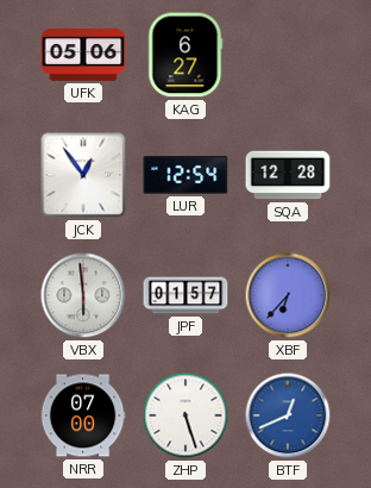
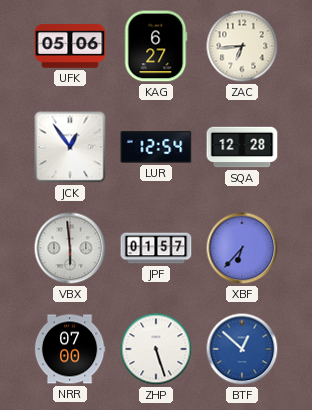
ZAC: none -> 6:44 (242, 46)
BTF: 12:41 -> 12:52 (242, 349)
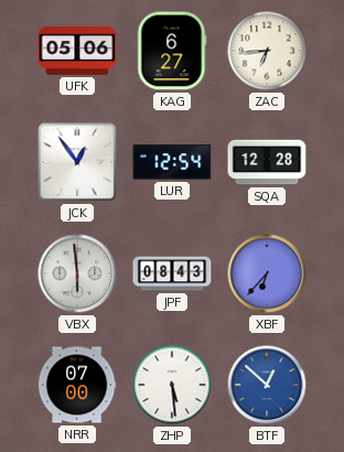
JPF: 01:57 -> 08:43 (172, 273)
ZHP: 5:27 -> 5:29 (172, 385)
